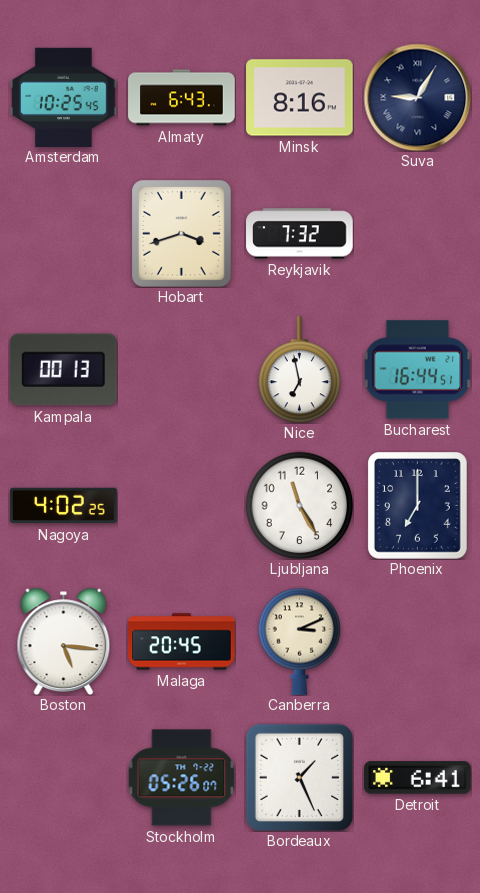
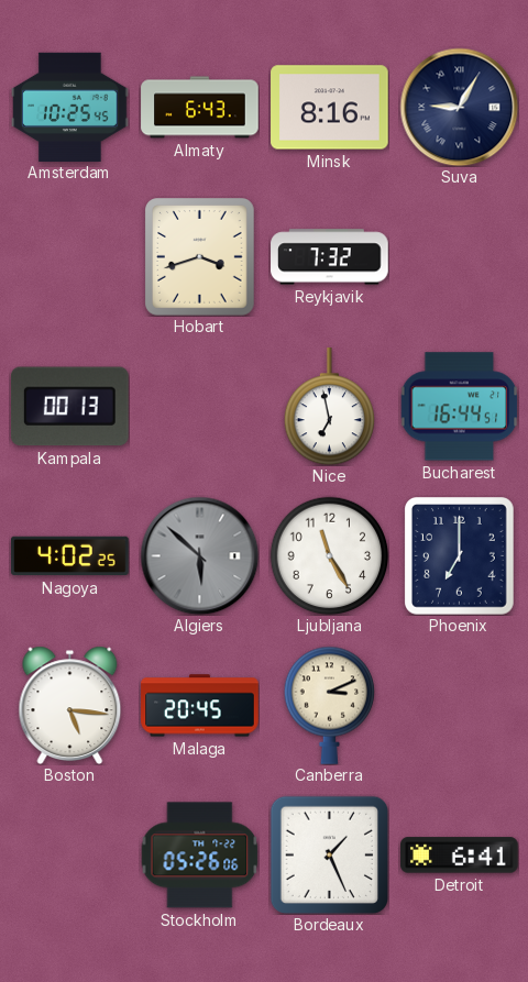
Algiers: none -> 5:52 (199, 555)
Stockholm: 05:26:07 -> 05:26:06 (199, 856)
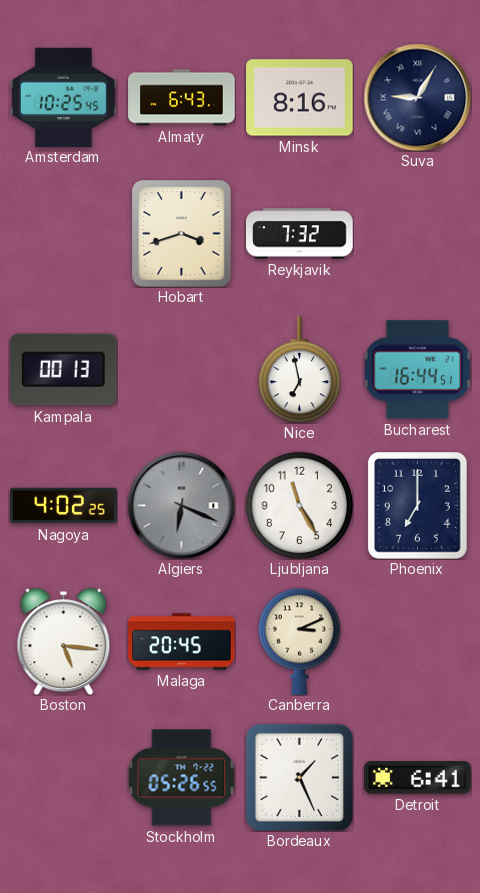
Algiers: 5:52 -> 6:19 (181, 505)
Stockholm: 05:26:06 -> 05:26:55 (181, 778)
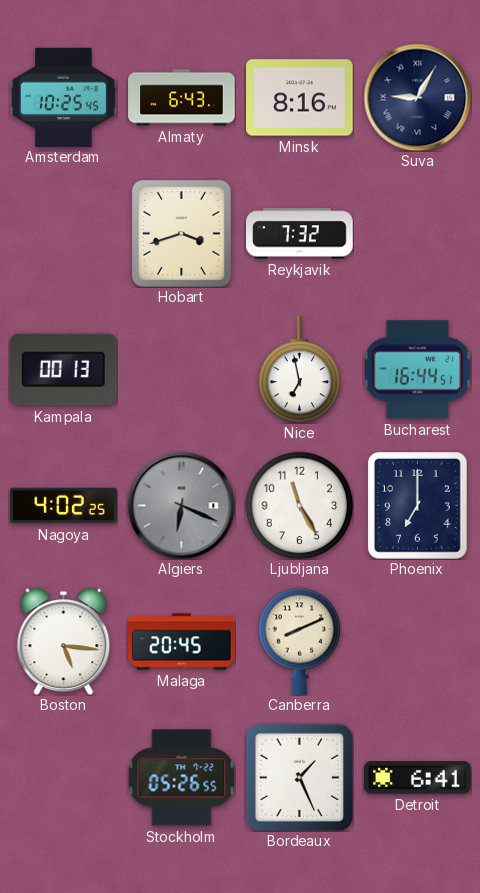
Canberra: 3:11 -> 8:11 (300, 641)
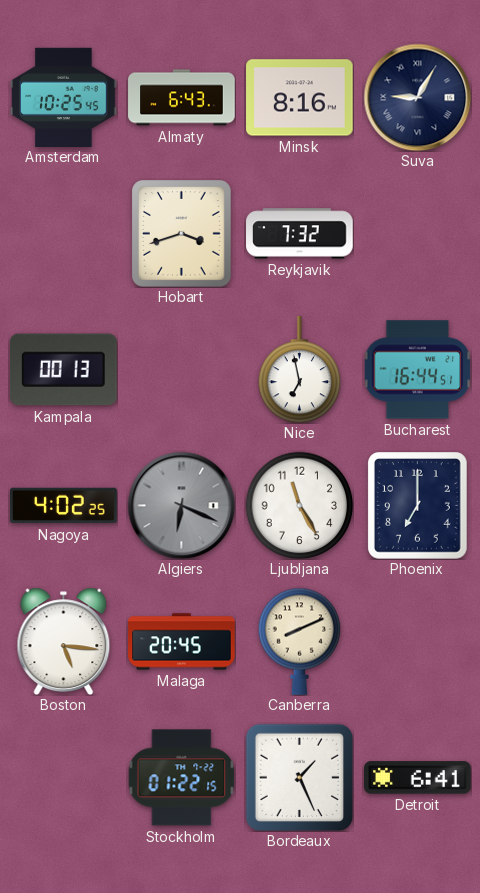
Stockholm: 05:26 -> 01:22 (181, 778)
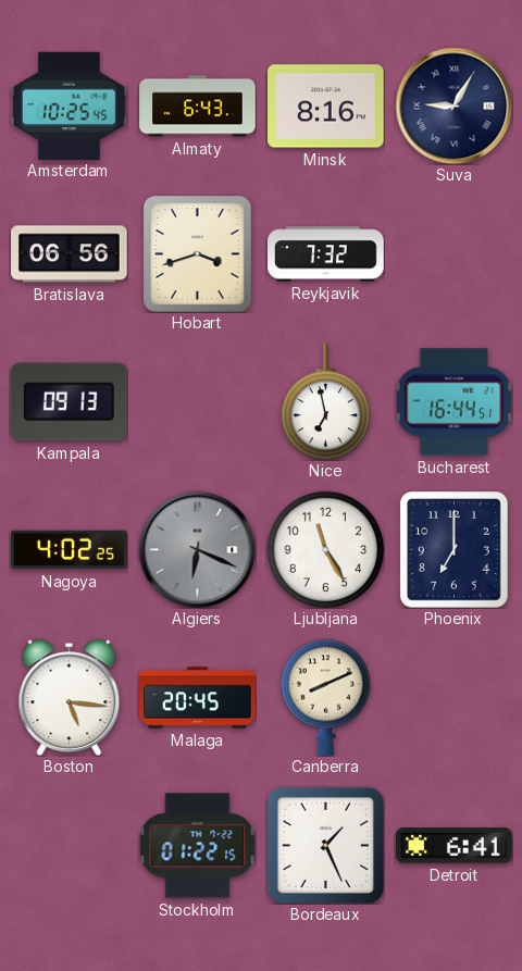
Bratislava: none -> 06:56 (70, 254)
Kampala: 00:13 -> 09:13 (69, 402)
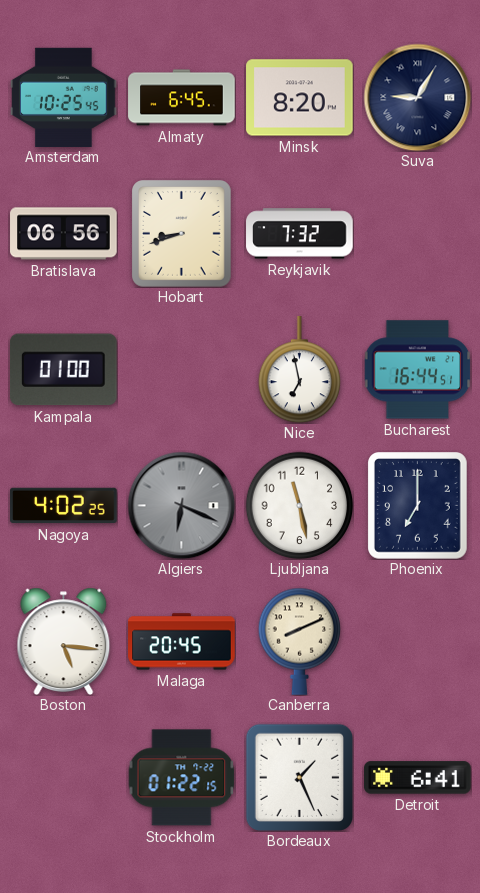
Almaty: 6:43 -> 6:45 (182, 98)
Minsk: 8:16 -> 8:20 (300, 98)
Hobart: 3:42 -> 8:42 (182, 234)
Kampala: 09:13 -> 01:00 (63, 370)
Ljubljana: 11:25 -> 11:28 (299, 505)
